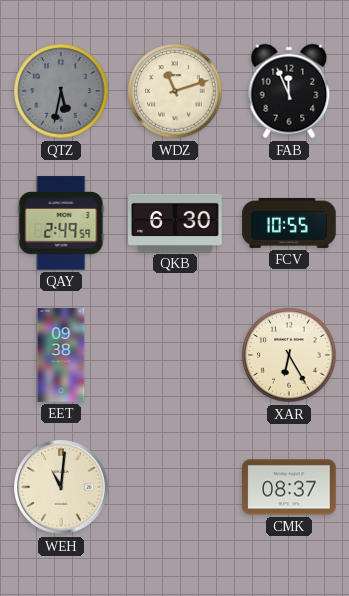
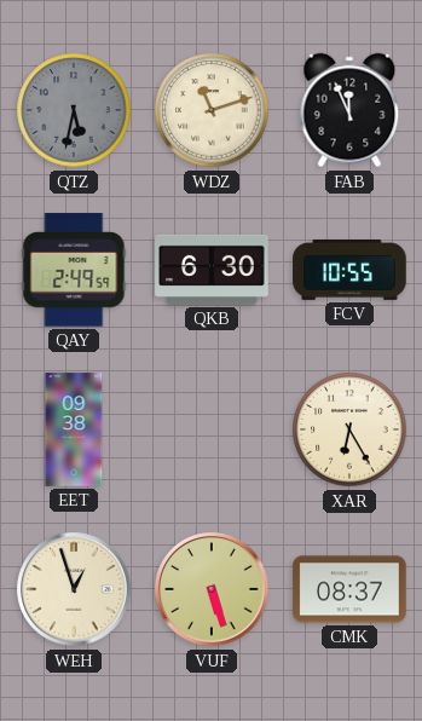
WEH: 11:01 -> 12:57 (74, 589)
VUF: none -> 5:27 (212, 589)
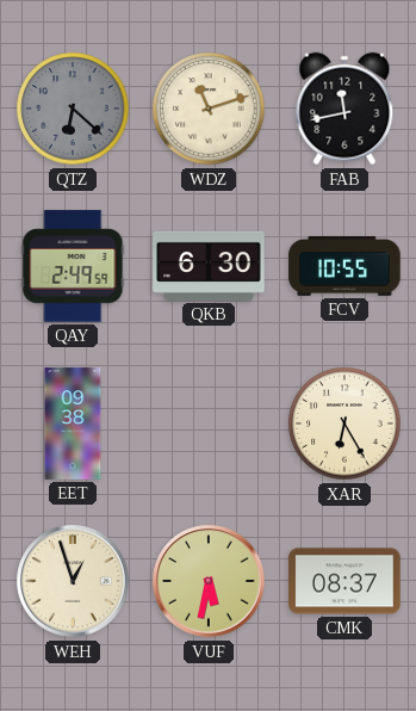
QTZ: 5:32 -> 6:22 (73, 109)
FAB: 11:56 -> 11:43 (344, 109)
VUF: 5:27 -> 5:32 (209, 581)
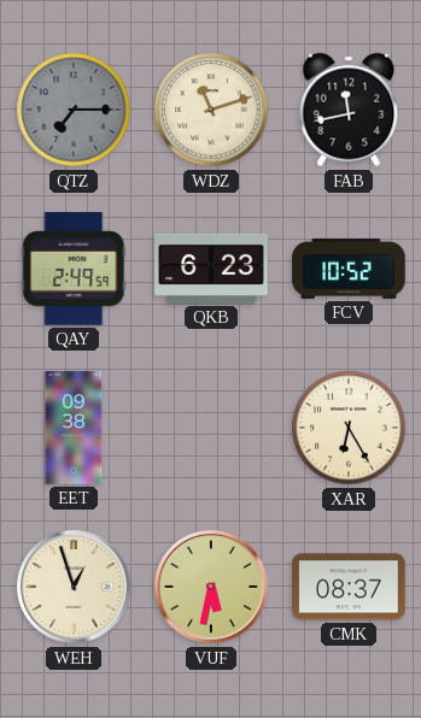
QTZ: 6:22 -> 7:15 (74, 110)
QKB: 6:30 -> 6:23 (211, 269)
FCV: 10:55 -> 10:52 (349, 269)
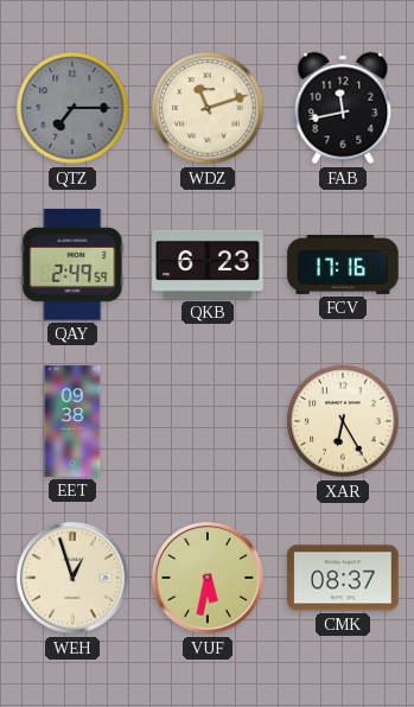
FCV: 10:52 -> 17:16 (343, 265)
